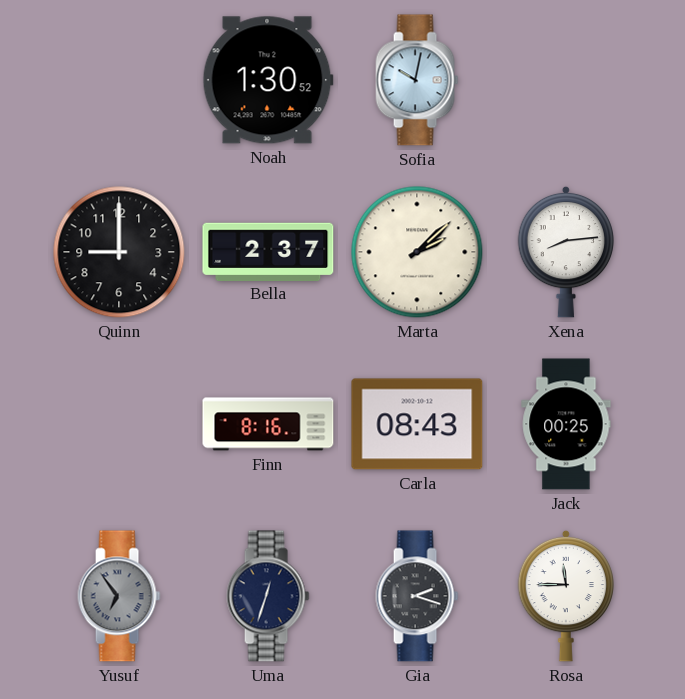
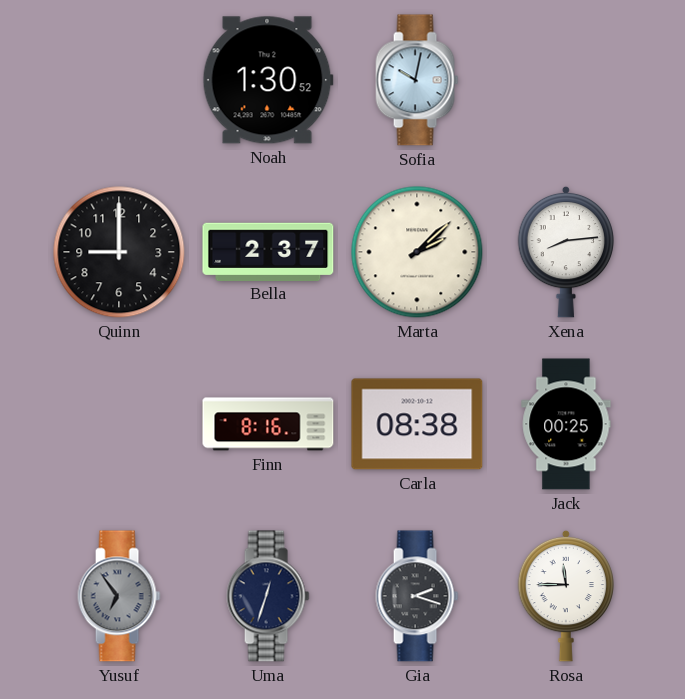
Carla: 08:43 -> 08:38 (417, 424)
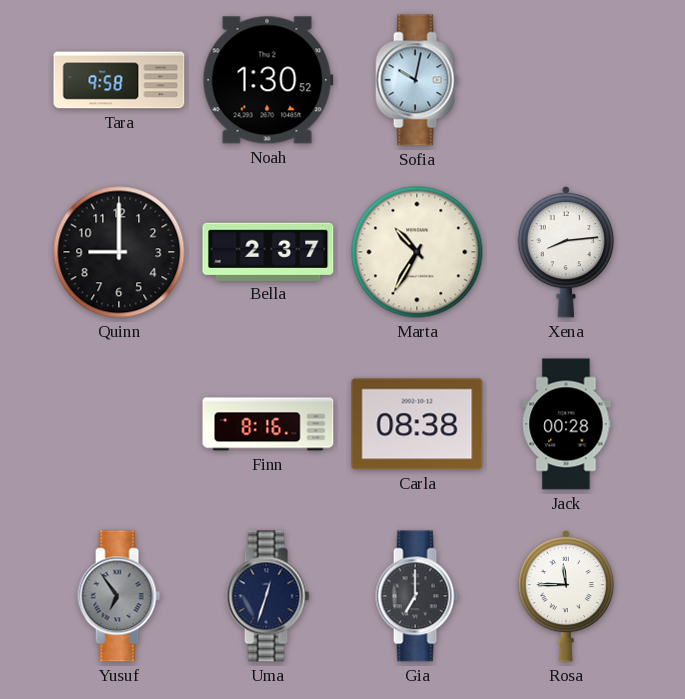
Tara: none -> 9:58 (119, 80)
Marta: 2:08 -> 10:35 (417, 252)
Jack: 00:25 -> 00:28 (566, 424)
Gia: 2:18 -> 7:00 (417, 596)
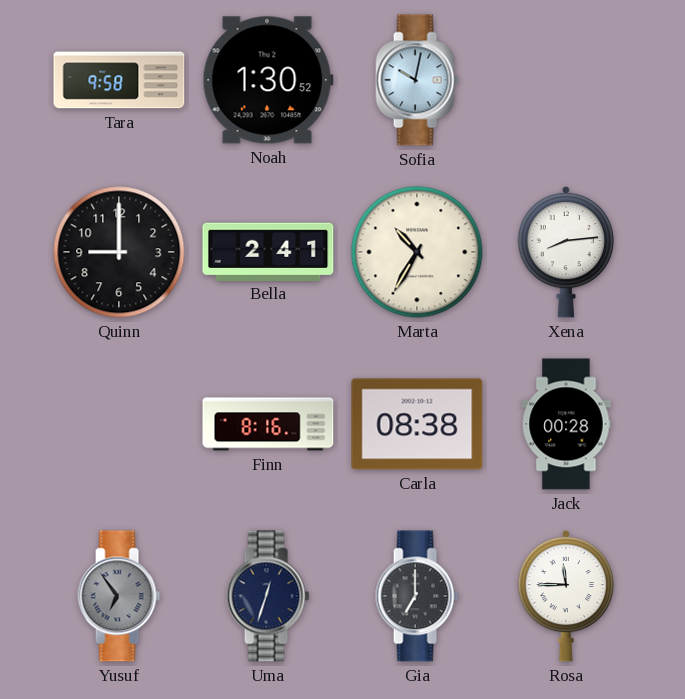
Bella: 2:37 -> 2:41 (268, 251)
